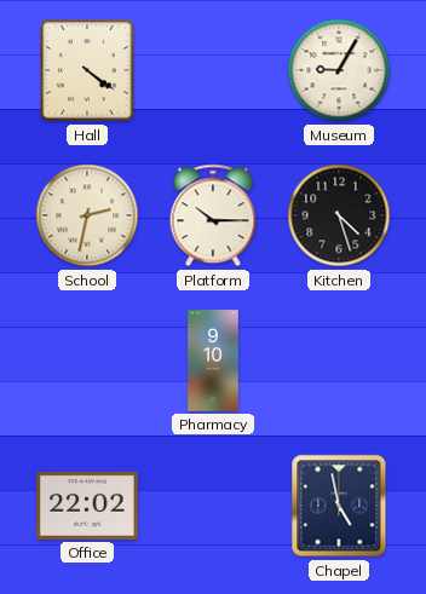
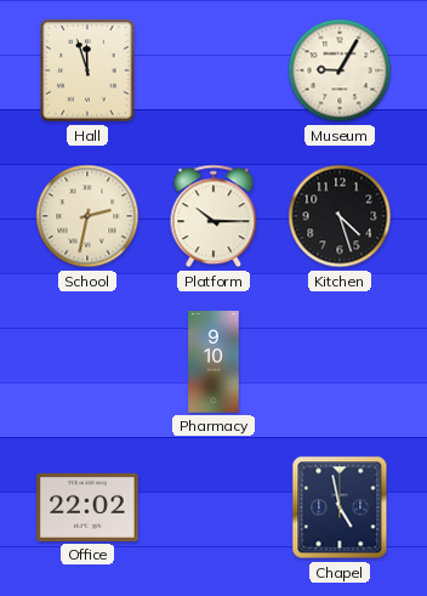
Hall: 4:21 -> 11:57 (87, 70)
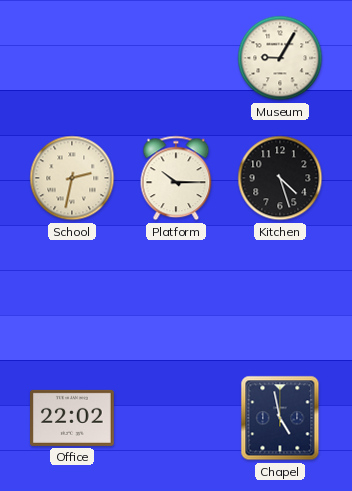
Hall: 11:57 -> none (87, 70)
Pharmacy: 9:10 -> none (213, 362)
